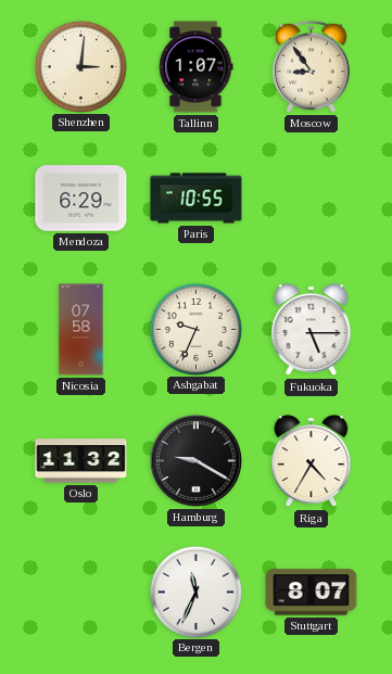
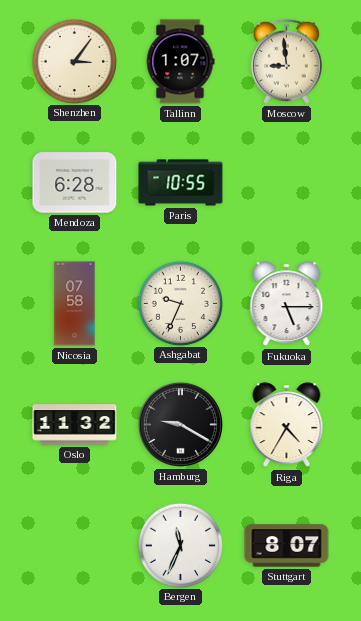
Shenzhen: 3:01 -> 3:06 (74, 61)
Moscow: 8:54 -> 8:59 (286, 61)
Mendoza: 6:29 -> 6:28 (75, 183)
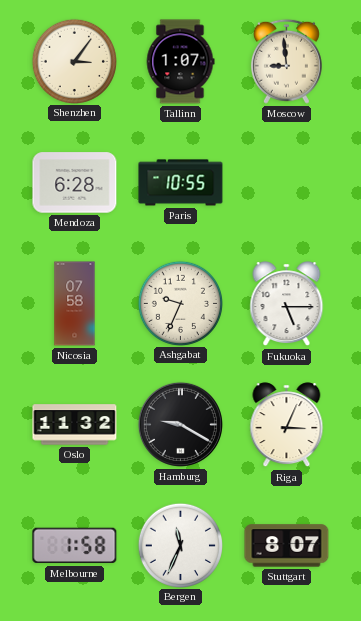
Riga: 4:35 -> 3:04 (287, 425)
Melbourne: none -> 1:58 (75, 546)
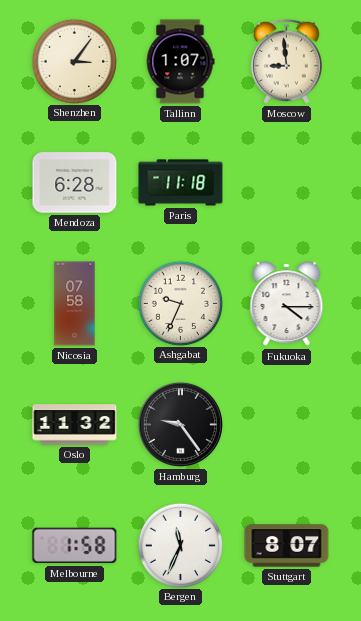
Paris: 10:55 -> 11:18 (181, 183)
Fukuoka: 5:15 -> 4:15 (287, 304)
Hamburg: 9:20 -> 9:24 (180, 424)
Riga: 3:04 -> none (287, 425)
